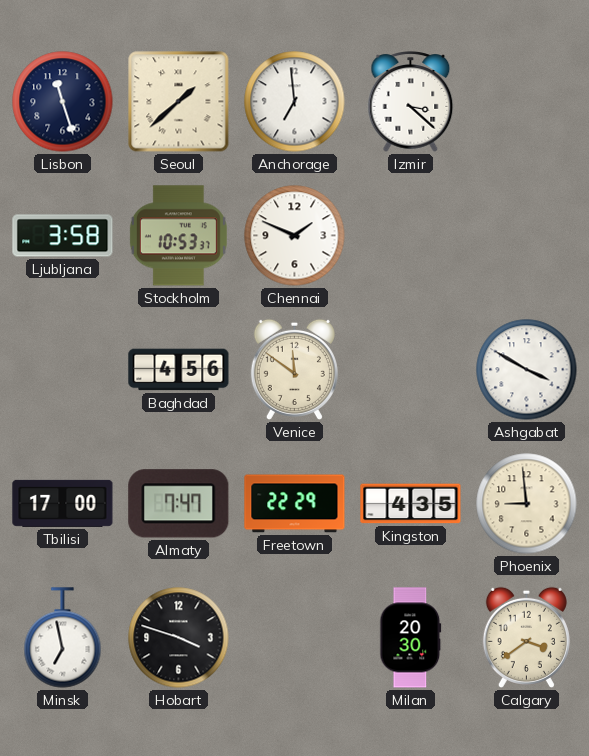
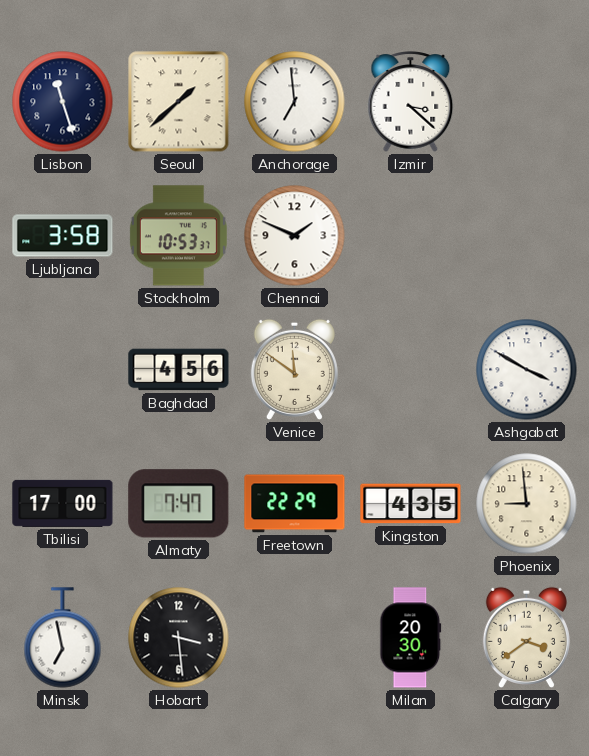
Hobart: 3:48 -> 3:29 (179, 638)
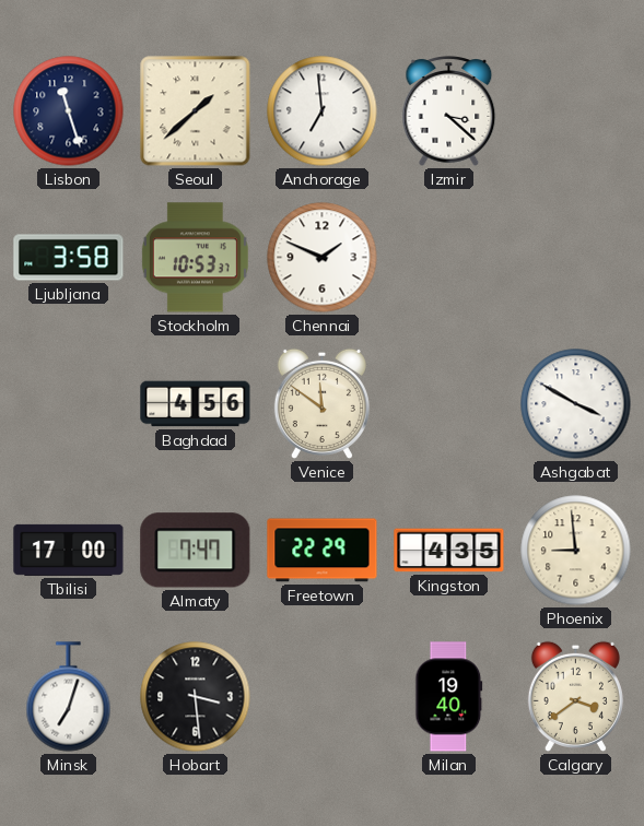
Minsk: 6:58 -> 7:03 (69, 697)
Milan: 20:30 -> 19:40 (449, 697)
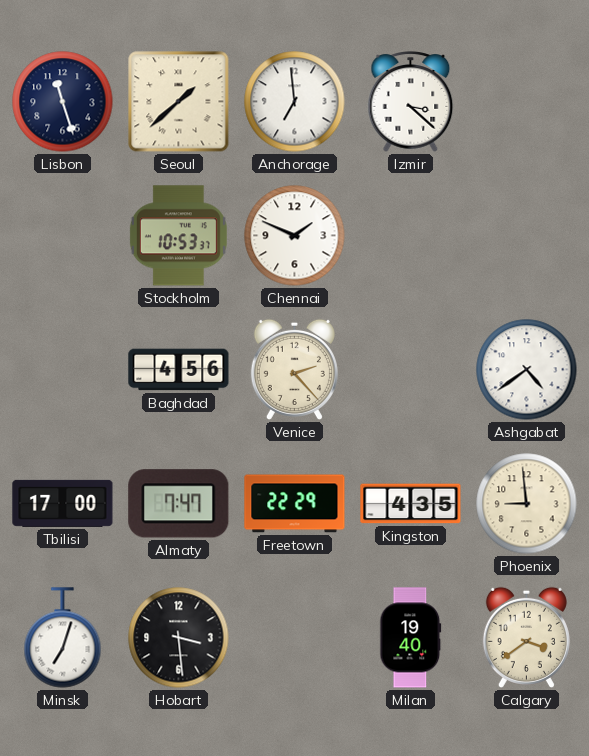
Ljubljana: 3:58 -> none (69, 258)
Venice: 11:51 -> 2:23 (294, 369)
Ashgabat: 3:50 -> 4:39 (527, 370)
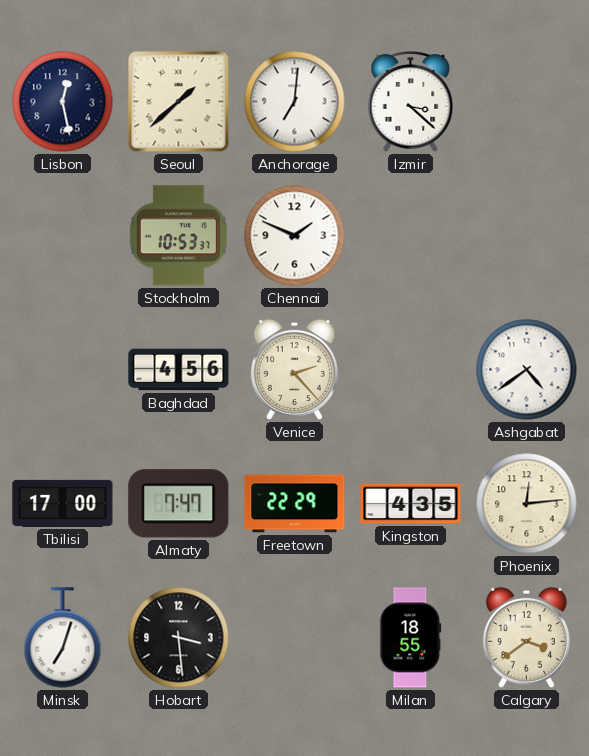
Lisbon: 11:27 -> 12:28 (63, 102)
Anchorage: 6:59 -> 7:01 (295, 102)
Phoenix: 8:59 -> 12:14 (527, 504)
Milan: 19:40 -> 18:55 (411, 638)
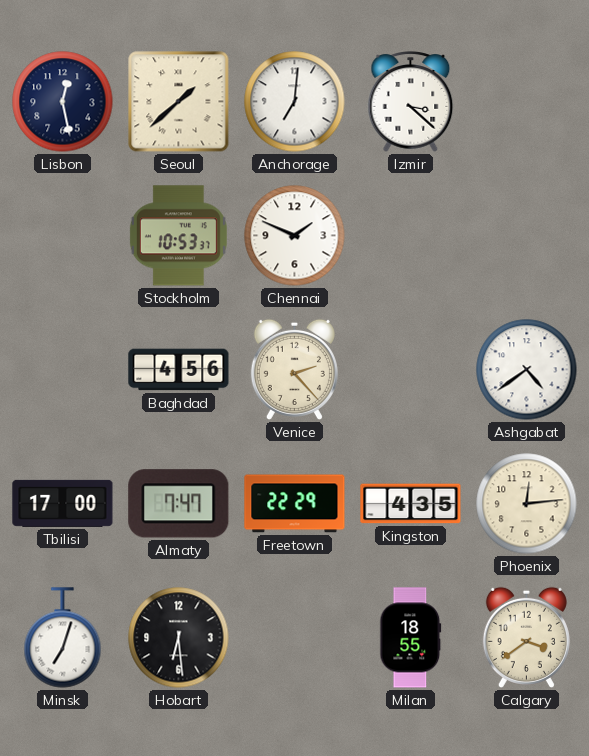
Hobart: 3:29 -> 6:29 (179, 638)
